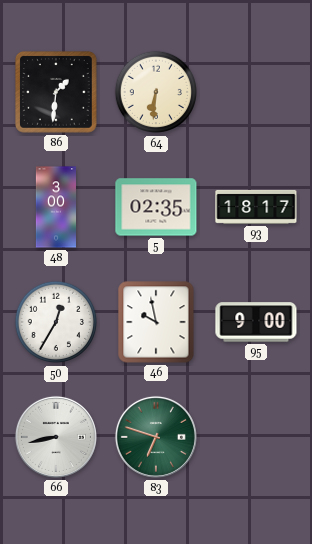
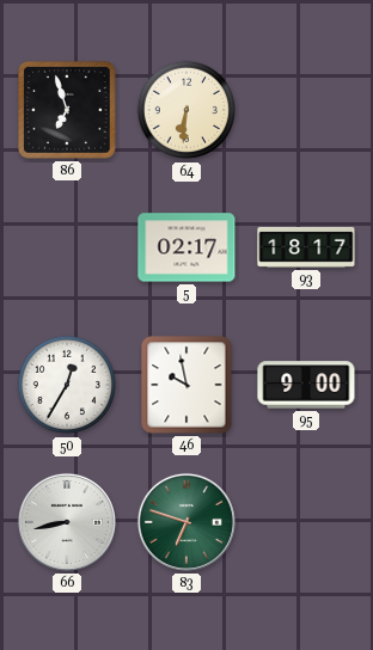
86: 1:31 -> 6:57 (67, 110)
48: 3:00 -> none (55, 207)
5: 02:35 -> 02:17 (186, 247)
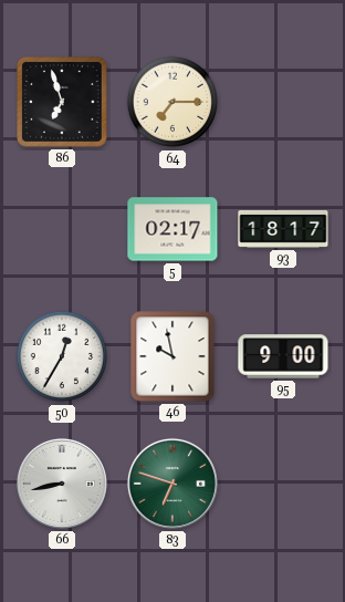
64: 6:31 -> 7:15 (172, 102)
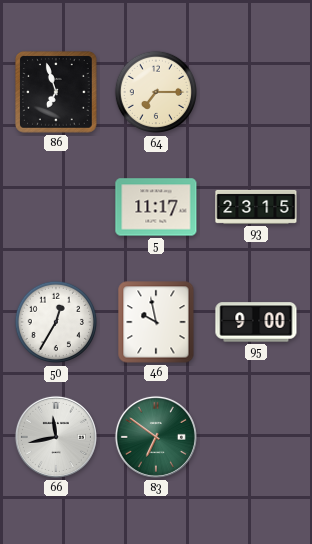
5: 02:17 -> 11:17 (156, 207)
93: 18:17 -> 23:15 (256, 207)
66: 8:43 -> 11:43 (56, 437)
83: 6:48 -> 6:51 (156, 437)
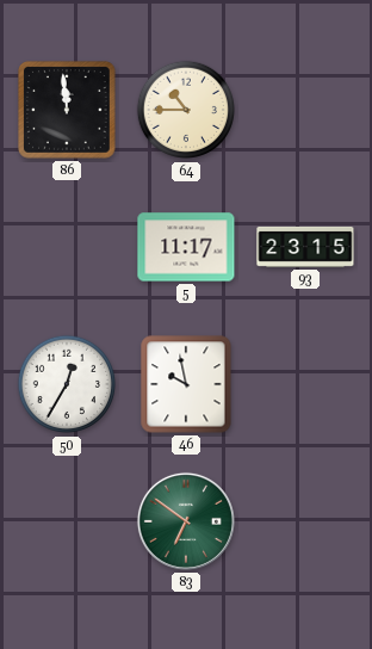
86: 6:57 -> 11:59 (67, 110)
64: 7:15 -> 10:45 (186, 110)
95: 9:00 -> none (256, 322)
66: 11:43 -> none (56, 437)
